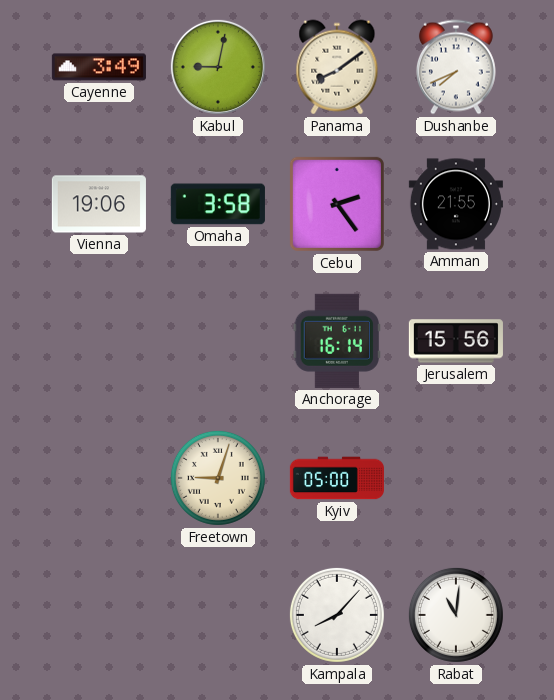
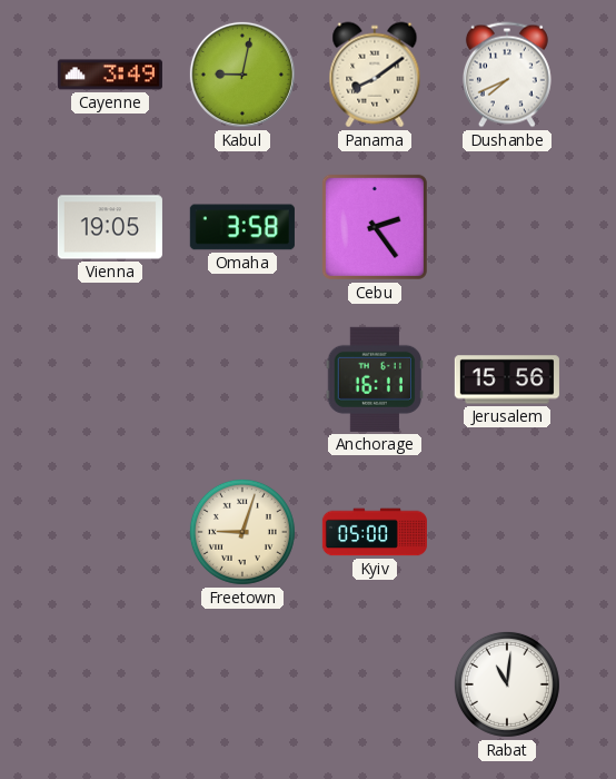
Vienna: 19:06 -> 19:05 (110, 227)
Amman: 21:55 -> none (456, 204)
Anchorage: 16:14 -> 16:11 (374, 379)
Kampala: 8:07 -> none (337, 615)
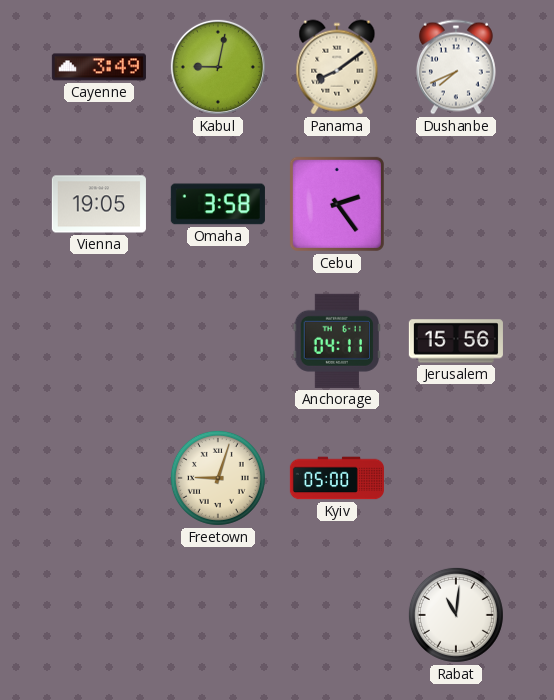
Anchorage: 16:11 -> 04:11 (336, 341)
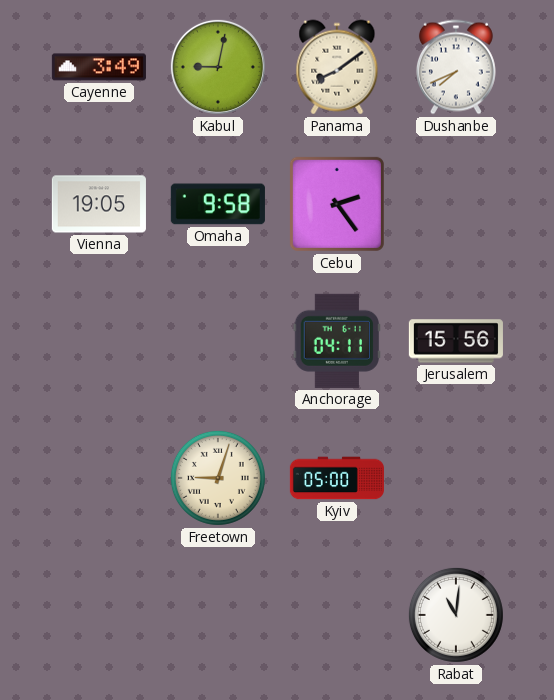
Omaha: 3:58 -> 9:58 (218, 204)
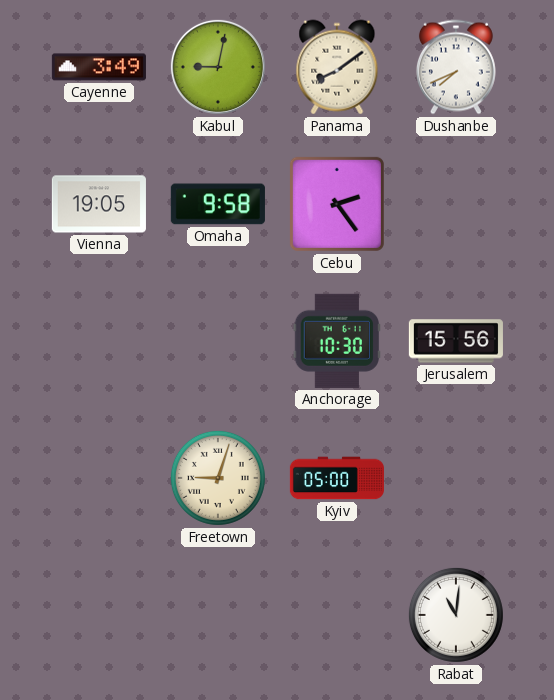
Anchorage: 04:11 -> 10:30 (336, 341)
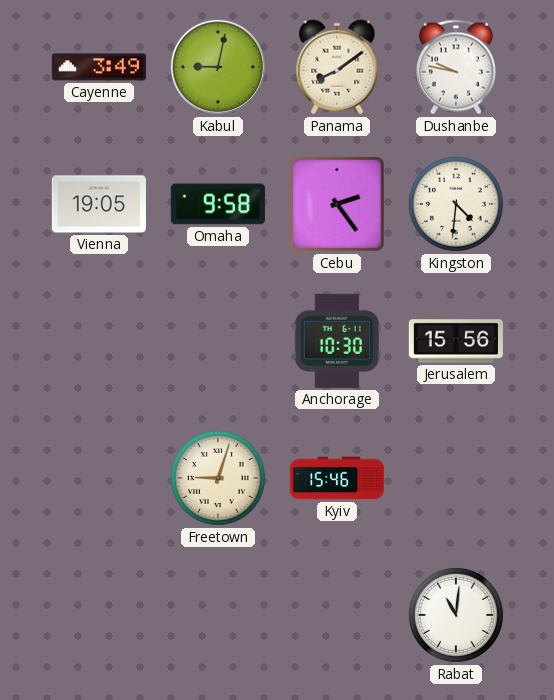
Dushanbe: 7:41 -> 9:47 (456, 67)
Kingston: none -> 4:31 (456, 204)
Kyiv: 05:00 -> 15:46 (337, 478)
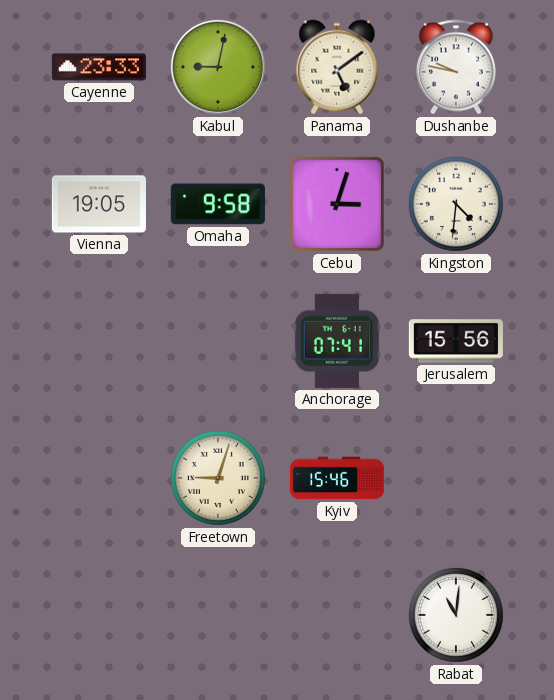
Cayenne: 3:49 -> 23:33 (99, 67)
Panama: 8:09 -> 5:09 (337, 67)
Cebu: 2:24 -> 3:03 (337, 204)
Anchorage: 10:30 -> 07:41 (336, 341)
